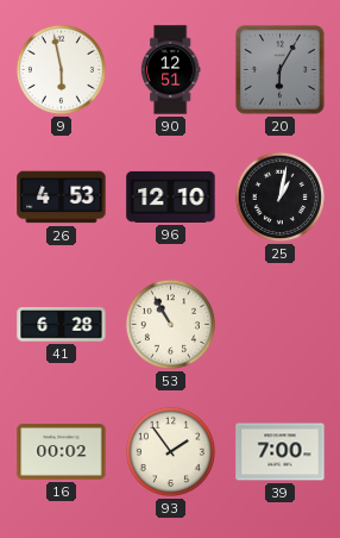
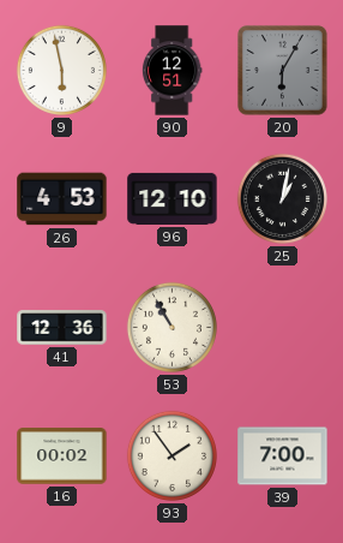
41: 6:28 -> 12:36 (62, 328)
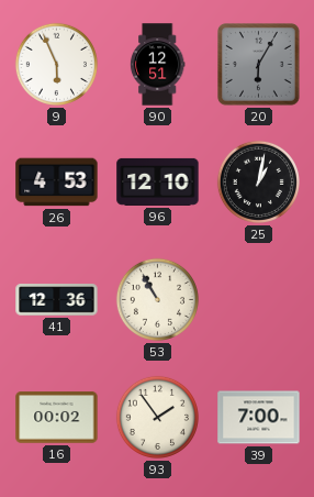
9: 5:58 -> 5:56 (56, 64)
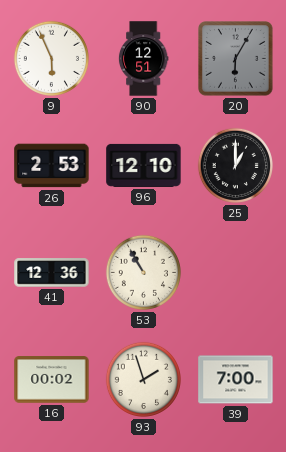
26: 4:53 -> 2:53 (52, 166)
25: 1:02 -> 1:00 (235, 165)
93: 1:54 -> 1:57 (143, 379)
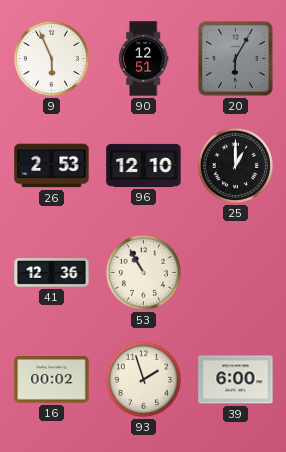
39: 7:00 -> 6:00 (236, 380)
